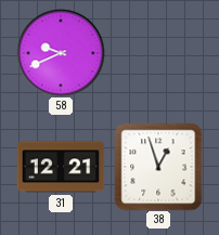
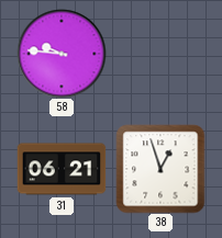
58: 9:41 -> 9:46 (62, 54)
31: 12:21 -> 06:21 (62, 169)
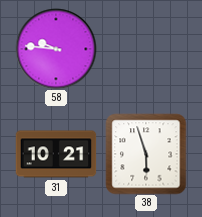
31: 06:21 -> 10:21 (56, 154)
38: 12:57 -> 5:57 (146, 154)
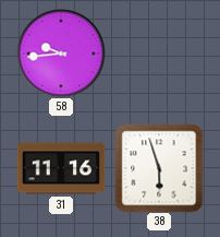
58: 9:46 -> 9:44 (61, 54)
31: 10:21 -> 11:16 (61, 168)
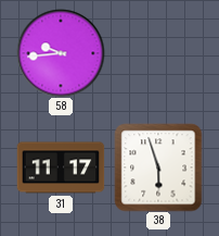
31: 11:16 -> 11:17 (61, 167)
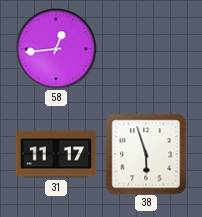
58: 9:44 -> 12:44 (56, 49)
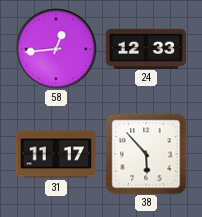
24: none -> 12:33 (146, 48)
38: 5:57 -> 5:53 (146, 154)
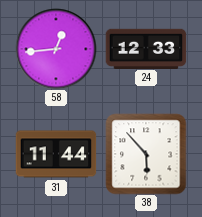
31: 11:17 -> 11:44 (56, 154)
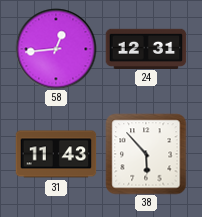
24: 12:33 -> 12:31 (146, 48)
31: 11:44 -> 11:43 (56, 154)
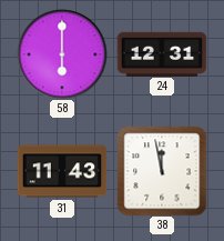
58: 12:44 -> 6:00 (62, 54)
38: 5:53 -> 11:58 (162, 171)
